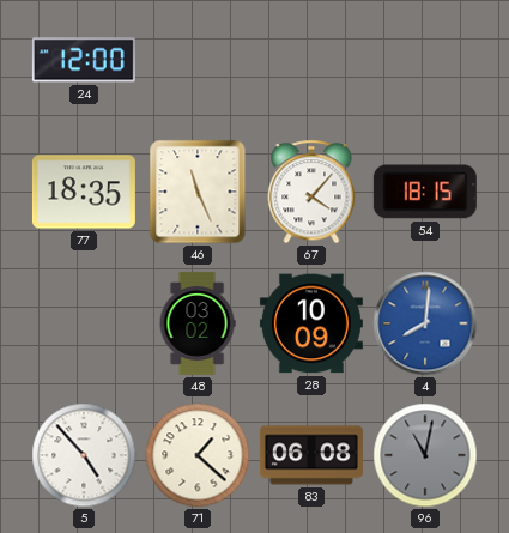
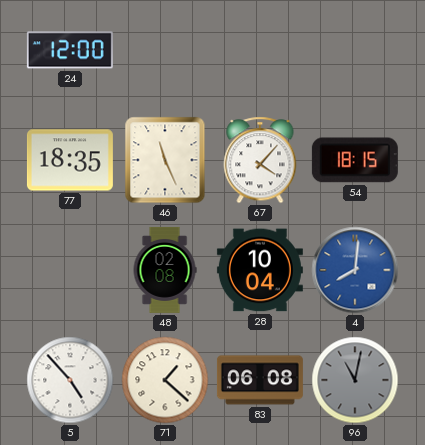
48: 03:02 -> 02:08 (165, 270)
28: 10:09 -> 10:04 (260, 270)
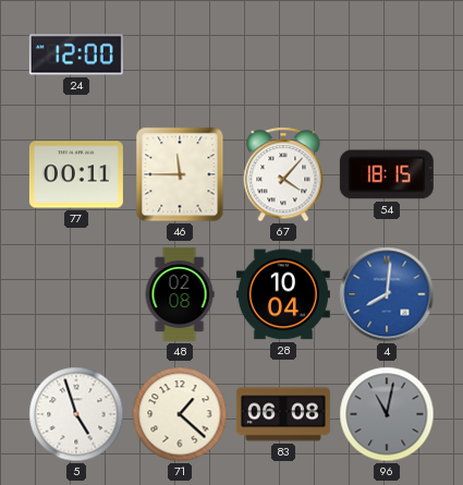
77: 18:35 -> 00:11 (76, 174)
46: 11:26 -> 11:45 (180, 174)
5: 4:53 -> 4:57 (76, 414)
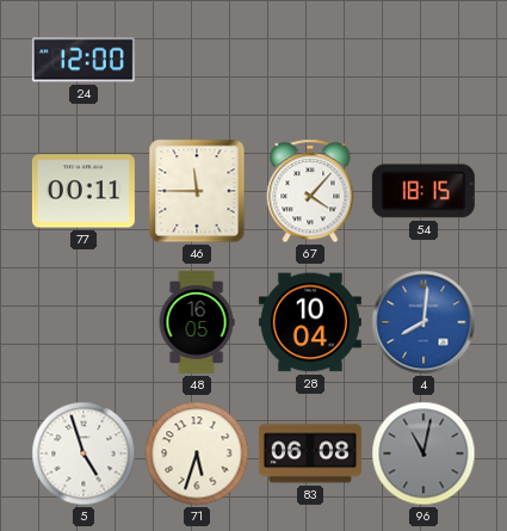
48: 02:08 -> 16:05 (197, 322)
71: 1:22 -> 5:33 (197, 453)
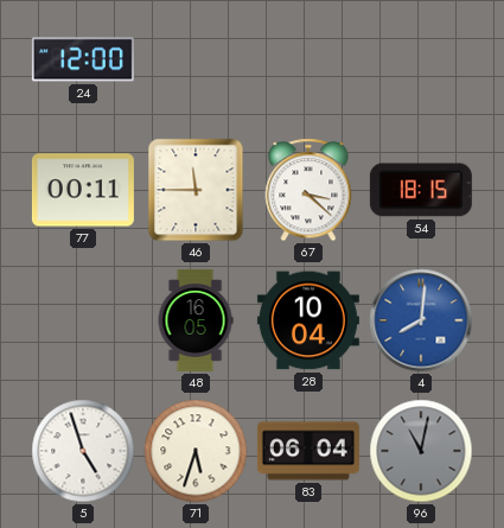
67: 4:07 -> 3:22 (308, 190)
83: 06:08 -> 06:04 (308, 451)
